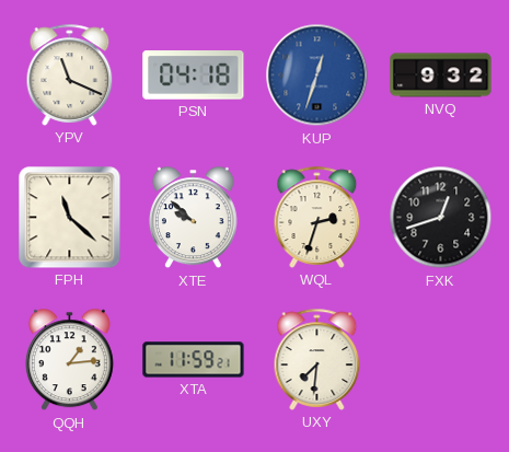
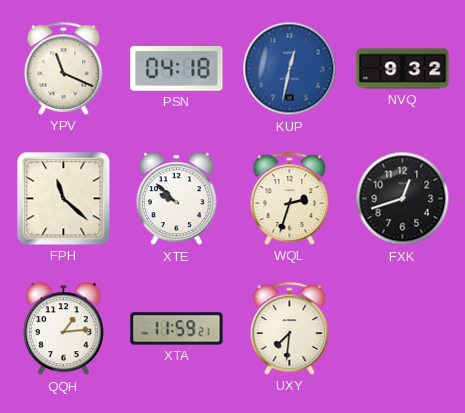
KUP: 12:33 -> 12:32 (290, 69)
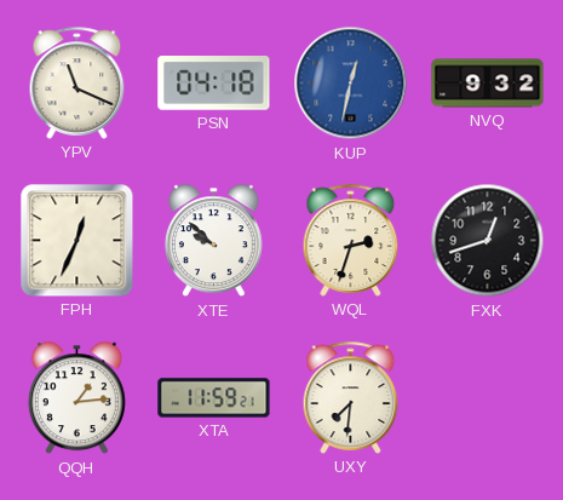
FPH: 11:22 -> 12:34 (77, 241)
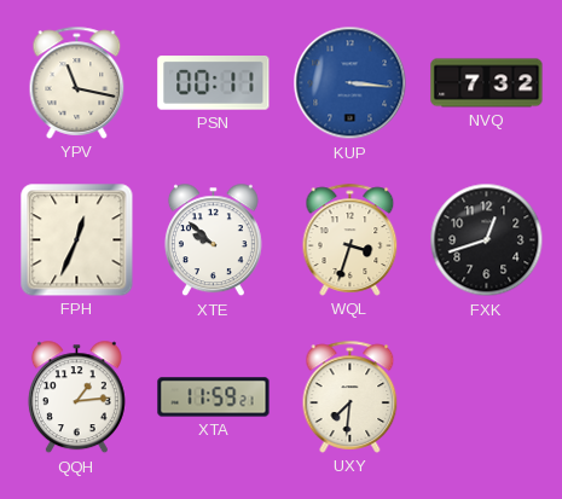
YPV: 11:19 -> 11:17 (77, 82)
PSN: 04:18 -> 00:11 (214, 83)
KUP: 12:32 -> 3:16 (350, 83)
NVQ: 9:32 -> 7:32 (487, 83)
WQL: 2:33 -> 3:33 (350, 239)
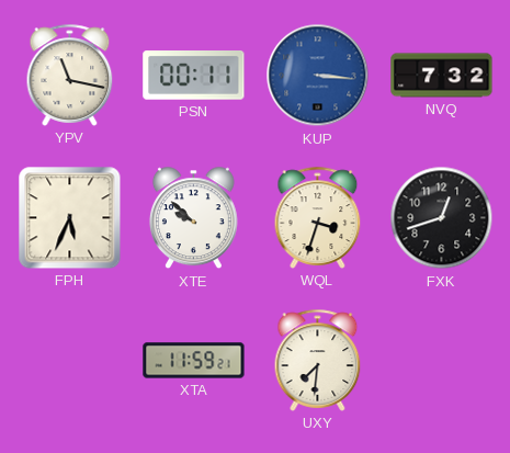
FPH: 12:34 -> 5:34 (70, 218)
QQH: 1:14 -> none (76, 398)
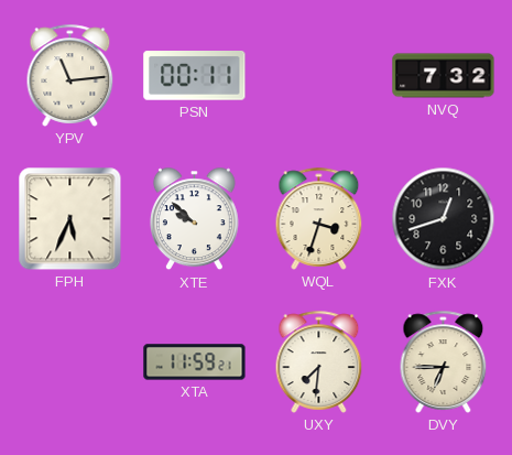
YPV: 11:17 -> 11:14 (70, 75)
KUP: 3:16 -> none (318, 76)
DVY: none -> 6:45 (444, 361)
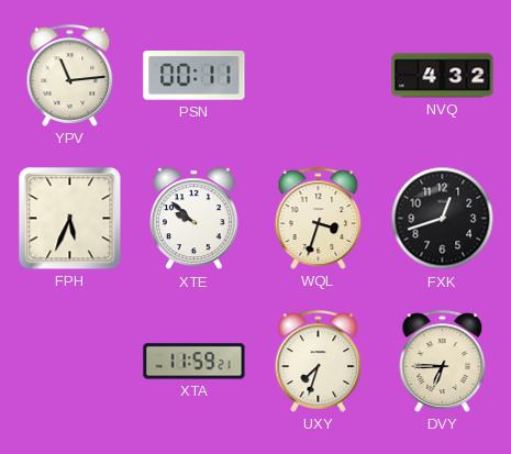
NVQ: 7:32 -> 4:32 (443, 76)
UXY: 7:31 -> 7:33 (319, 361)
